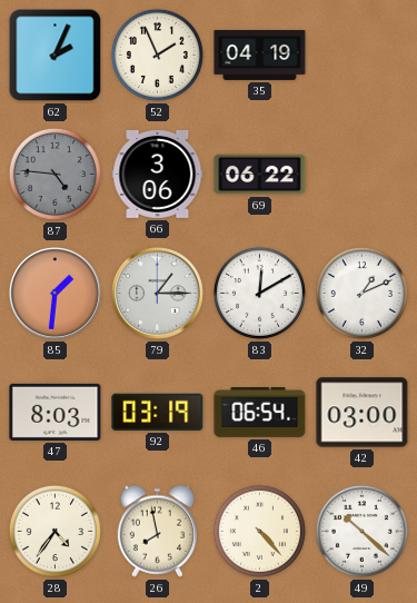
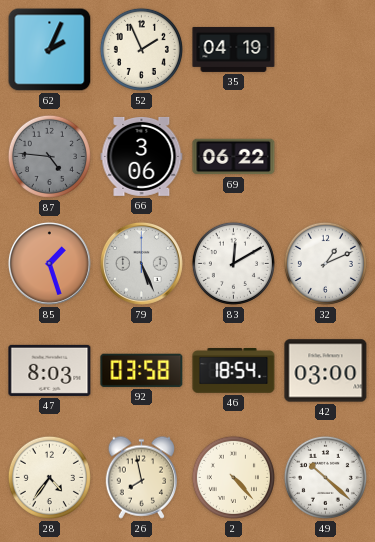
85: 1:31 -> 1:27 (49, 263)
79: 1:15 -> 5:26 (141, 263)
92: 03:19 -> 03:58 (142, 370)
46: 06:54 -> 18:54 (234, 371)
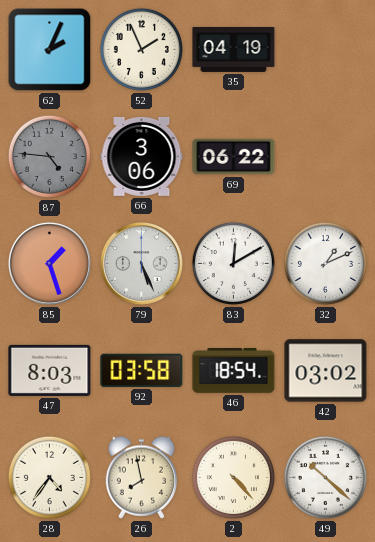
42: 03:00 -> 03:02 (326, 371)
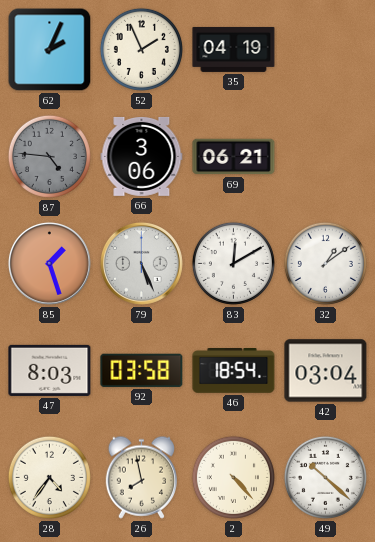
69: 06:22 -> 06:21 (234, 157)
32: 1:11 -> 1:09 (325, 263)
42: 03:02 -> 03:04 (326, 371)
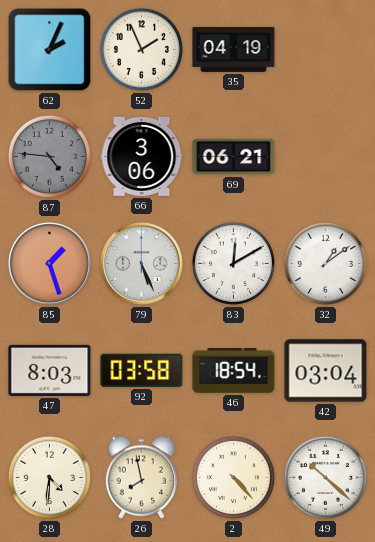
28: 4:36 -> 4:31 (49, 477)
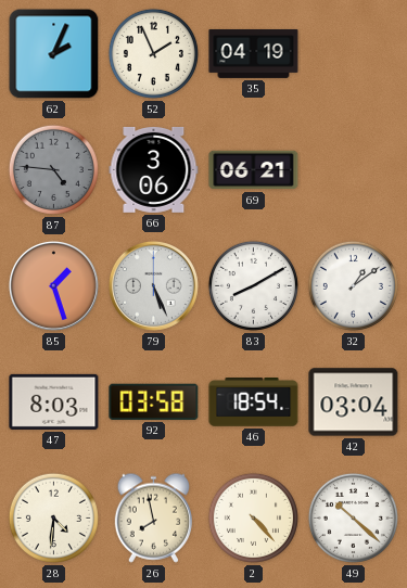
83: 12:10 -> 8:10 (253, 285)
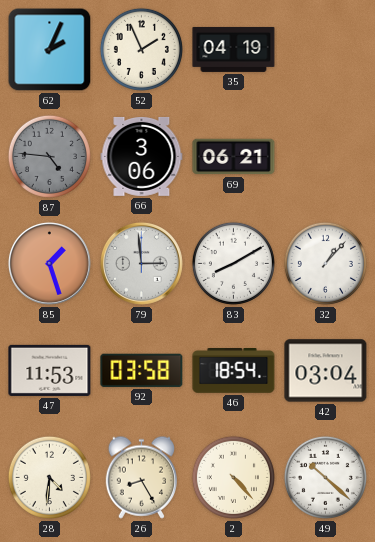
79: 5:26 -> 2:59 (141, 263)
32: 1:09 -> 1:07 (325, 263)
47: 8:03 -> 11:53 (50, 370)
26: 7:58 -> 8:25 (141, 477)
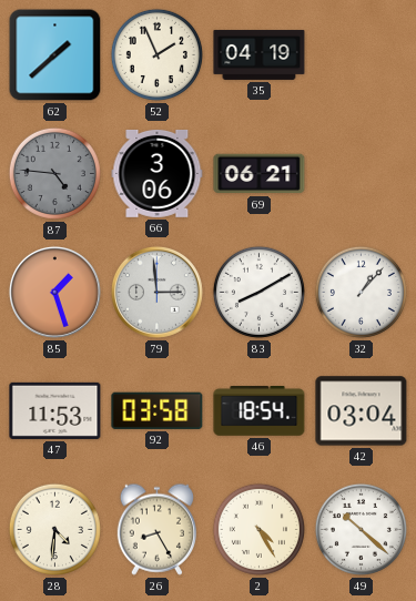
62: 2:04 -> 1:38 (55, 55)
2: 4:23 -> 4:25 (258, 529)
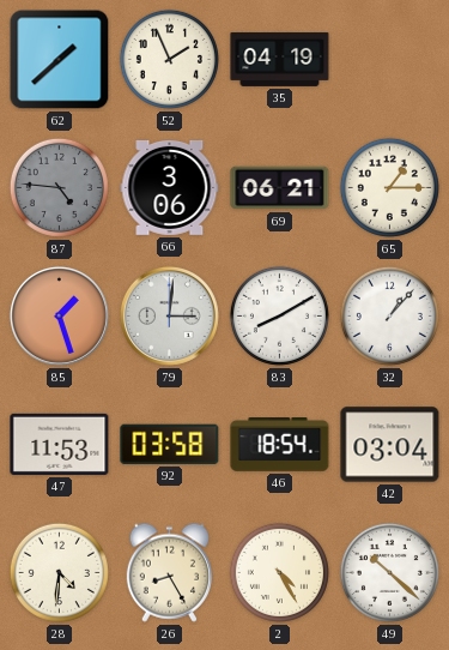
65: none -> 1:15 (389, 187)
79: 2:59 -> 3:01 (169, 315)
